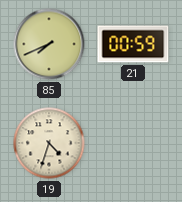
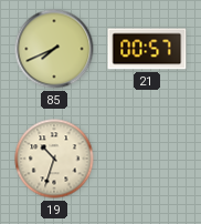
21: 00:59 -> 00:57 (147, 49)
19: 4:33 -> 10:33 (54, 159)
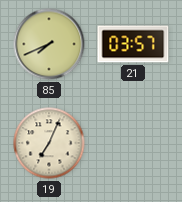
21: 00:57 -> 03:57 (133, 44)
19: 10:33 -> 7:04 (49, 143)
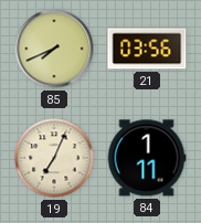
21: 03:57 -> 03:56 (147, 49)
84: none -> 1:11 (147, 158)
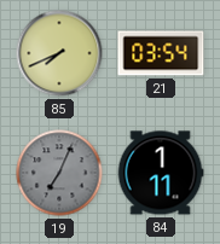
21: 03:56 -> 03:54 (161, 53)
19 dial: cream -> grey (59, 173)
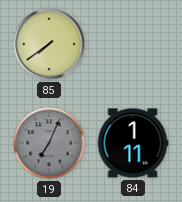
85: 7:41 -> 7:39 (49, 44)
21: 03:54 -> none (161, 53)
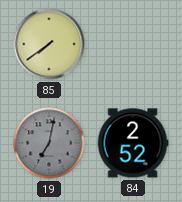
19: 7:04 -> 7:02 (49, 143)
84: 1:11 -> 2:52 (133, 143)
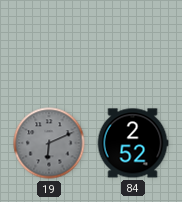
85: 7:39 -> none (49, 44)
19: 7:02 -> 6:11 (49, 143)
